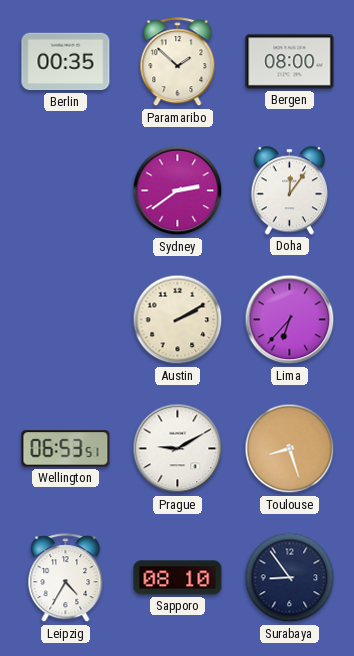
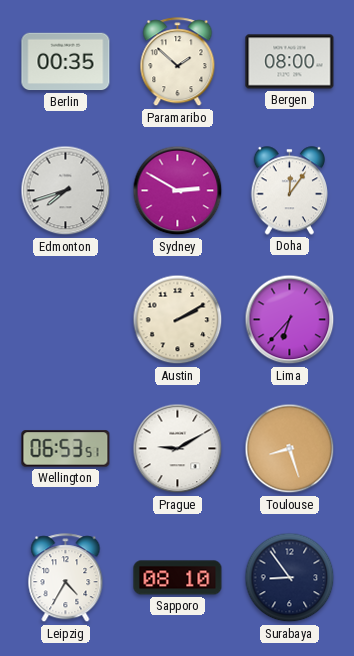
Edmonton: none -> 7:42 (66, 191)
Sydney: 2:39 -> 2:50 (178, 191)
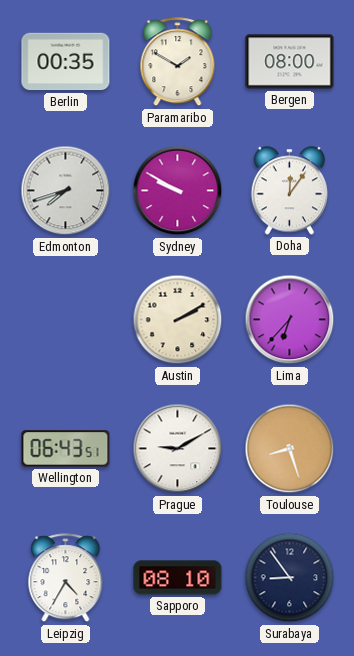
Paramaribo: 1:52 -> 1:50 (178, 62)
Sydney: 2:50 -> 9:50 (178, 191)
Wellington: 06:53 -> 06:43 (66, 449)
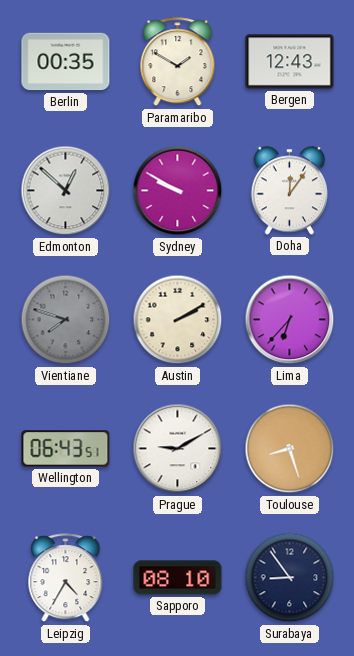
Bergen: 08:00 -> 12:43 (290, 62)
Edmonton: 7:42 -> 12:52 (66, 191)
Vientiane: none -> 7:48 (66, 320)
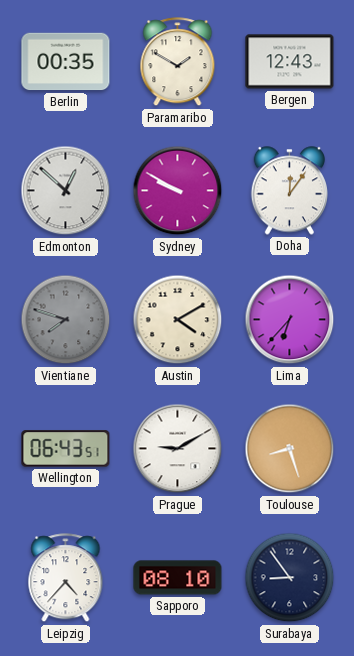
Austin: 2:10 -> 4:10 (178, 320)
Leipzig: 4:35 -> 4:37 (66, 578)
